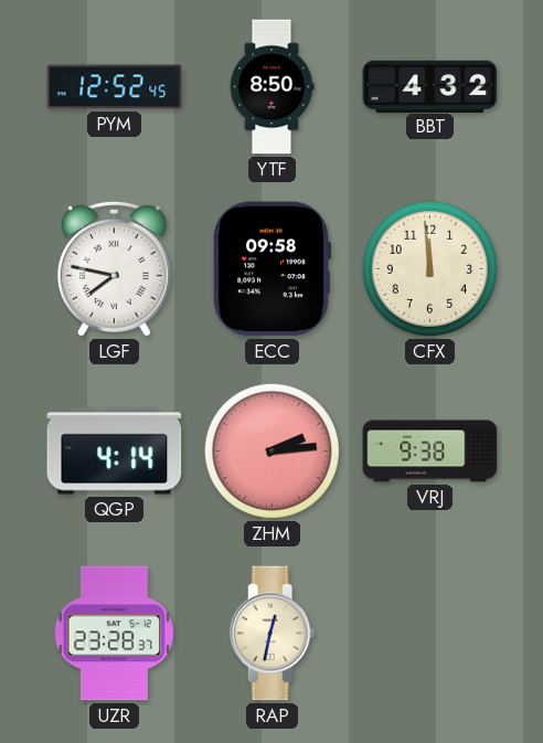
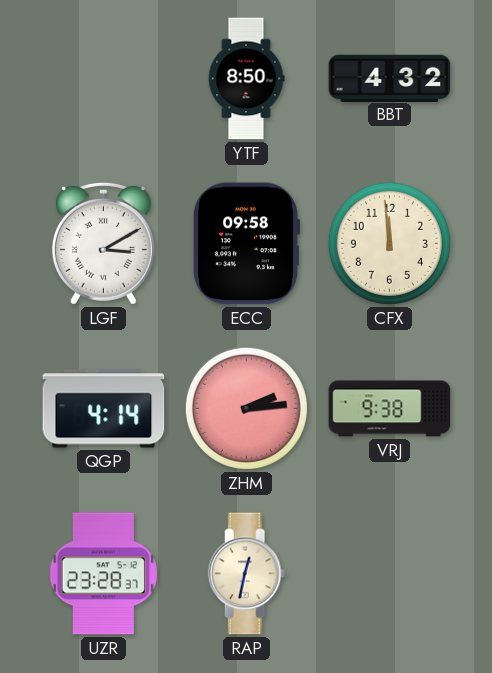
PYM: 12:52 -> none (115, 87)
LGF: 7:47 -> 3:10 (103, 243)
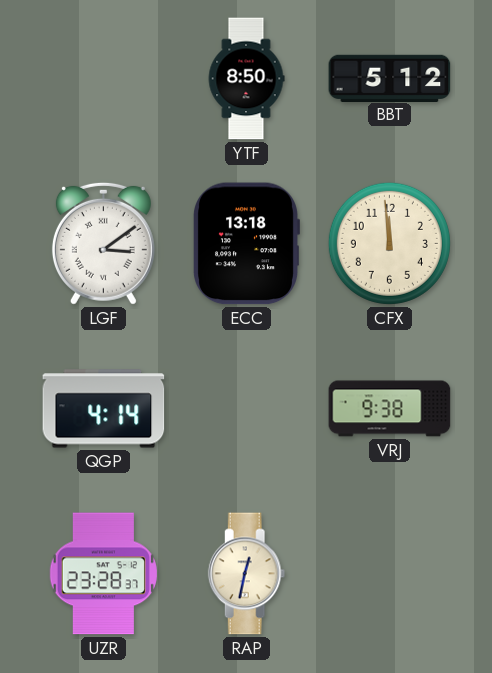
BBT: 4:32 -> 5:12 (390, 78)
LGF: 3:10 -> 3:09 (103, 243)
ECC: 09:58 -> 13:18 (247, 244)
ZHM: 2:14 -> none (246, 408)
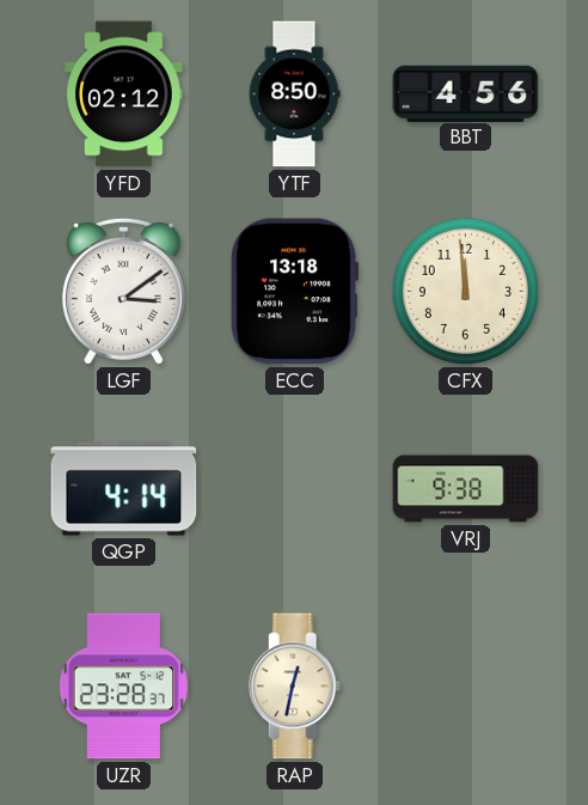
YFD: none -> 02:12 (124, 94)
BBT: 5:12 -> 4:56 (466, 93)
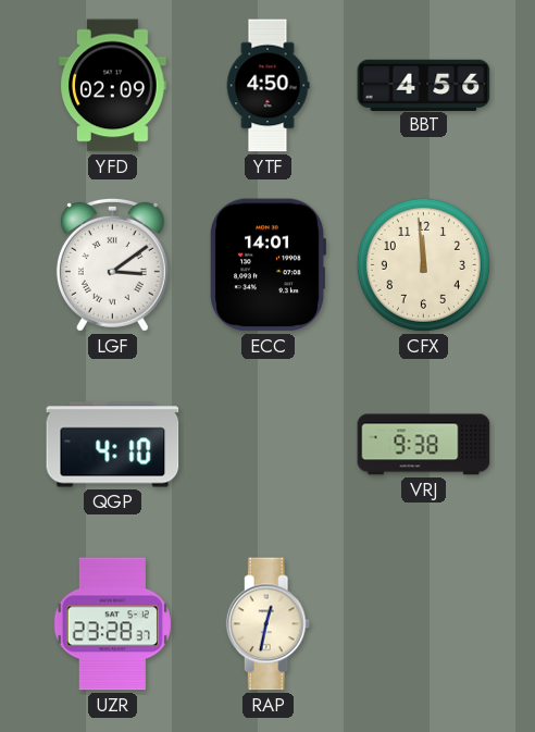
YFD: 02:12 -> 02:09 (113, 86)
YTF: 8:50 -> 4:50 (267, 86)
ECC: 13:18 -> 14:01 (269, 265)
QGP: 4:14 -> 4:10 (113, 445)
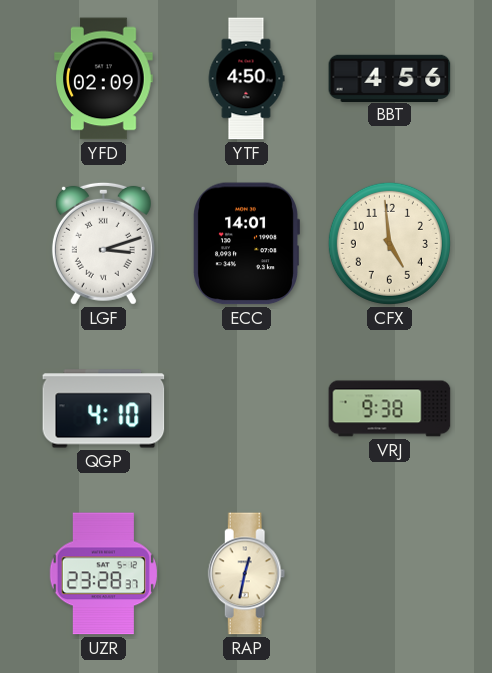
LGF: 3:09 -> 3:12 (103, 243)
CFX: 11:59 -> 4:59 (389, 243)
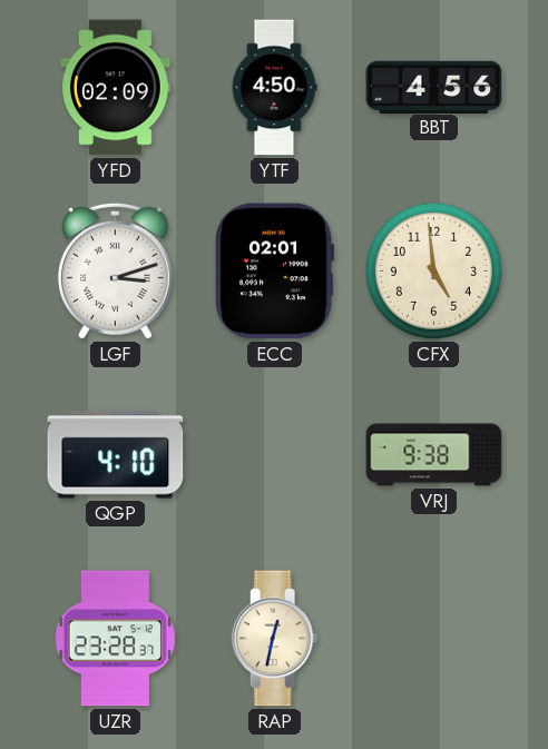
ECC: 14:01 -> 02:01 (275, 272)
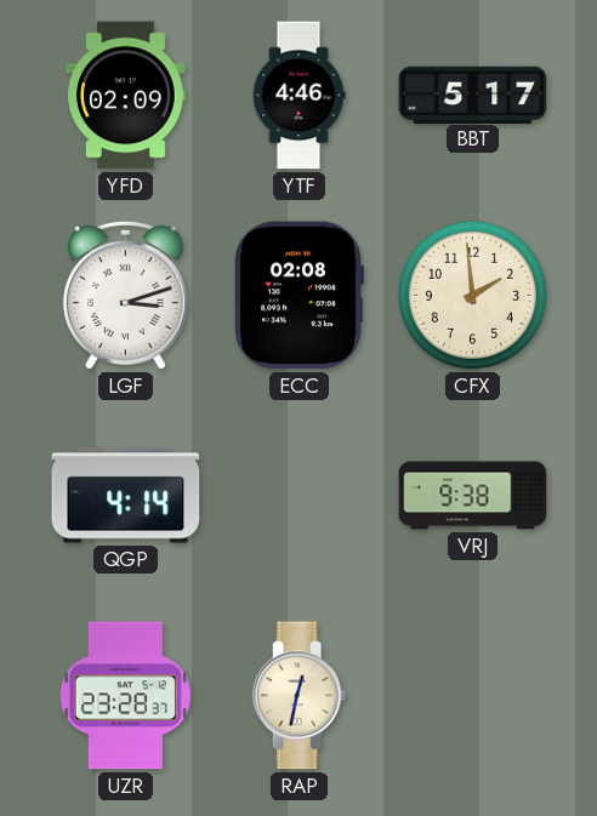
YTF: 4:50 -> 4:46 (298, 96)
BBT: 4:56 -> 5:17 (473, 95)
ECC: 02:01 -> 02:08 (300, 296)
CFX: 4:59 -> 1:59 (472, 295)
QGP: 4:10 -> 4:14 (126, 496)
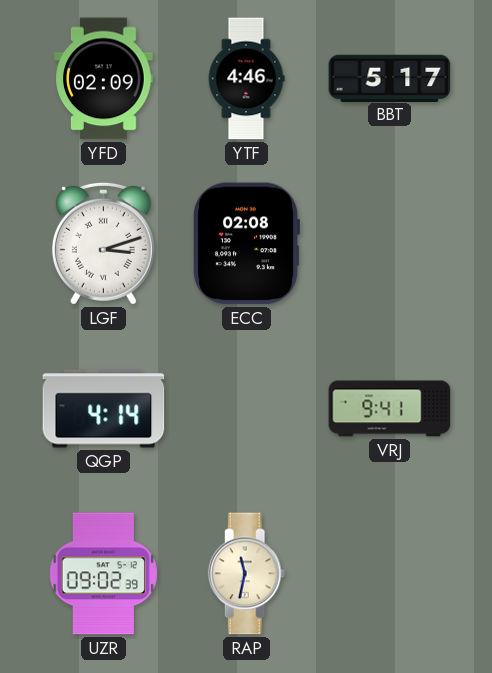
CFX: 1:59 -> none (472, 295)
VRJ: 9:38 -> 9:41 (390, 409)
UZR: 23:28 -> 09:02 (103, 574)
RAP: 12:32 -> 11:32 (247, 574)
